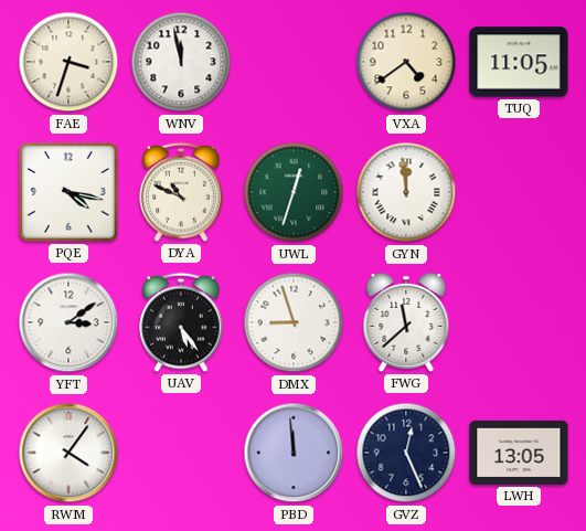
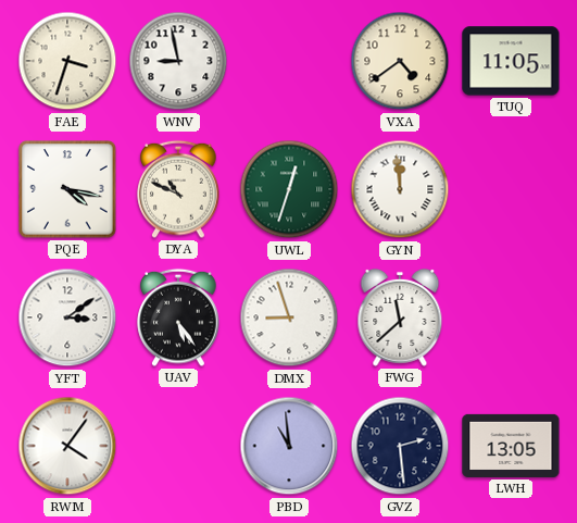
WNV: 11:58 -> 8:58 (178, 61)
PBD: 11:59 -> 10:59 (289, 446)
GVZ: 12:26 -> 2:29 (400, 446)
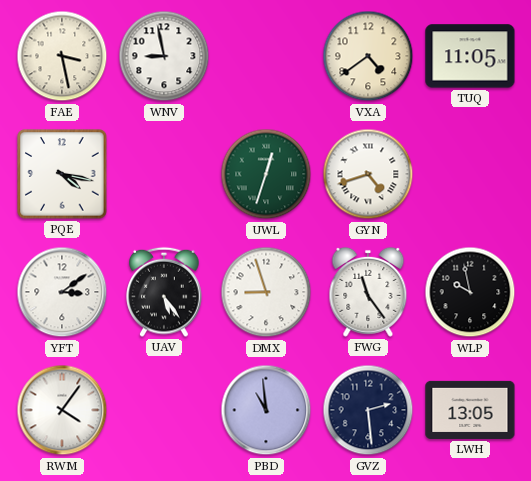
FAE: 3:33 -> 3:28 (62, 56)
DYA: 10:49 -> none (178, 189)
GYN: 11:59 -> 4:42 (368, 174)
FWG: 11:38 -> 11:24 (368, 292)
WLP: none -> 9:58 (470, 292)
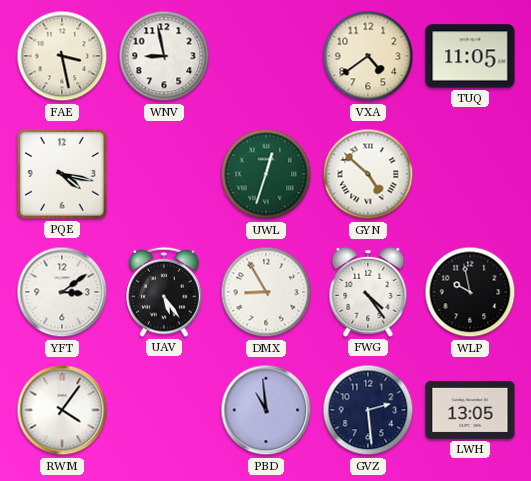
GYN: 4:42 -> 4:52 (368, 174)
DMX: 8:57 -> 8:55 (266, 292)
FWG: 11:24 -> 4:24 (368, 292)
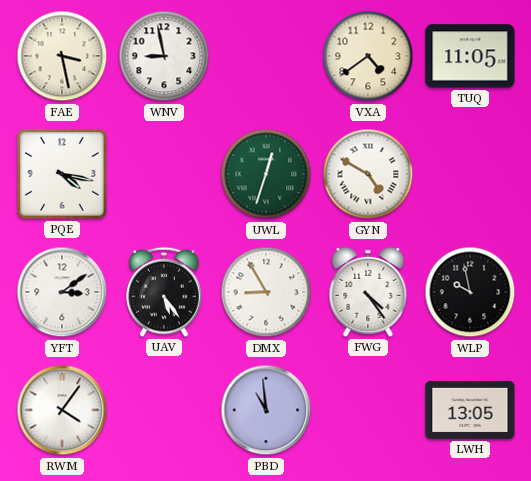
GYN: 4:52 -> 4:50 (368, 174)
GVZ: 2:29 -> none (368, 410)
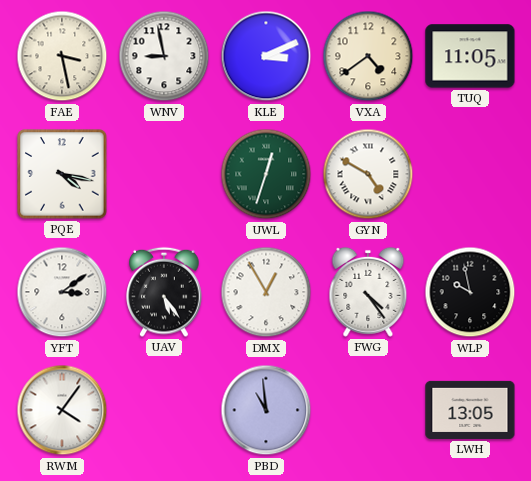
KLE: none -> 3:11 (266, 56)
DMX: 8:55 -> 12:55 (266, 292)
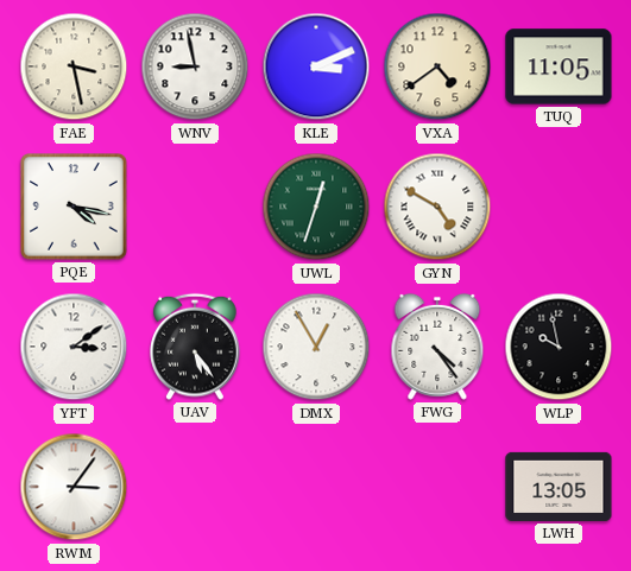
RWM: 4:06 -> 3:06 (74, 487)
PBD: 10:59 -> none (266, 410)
